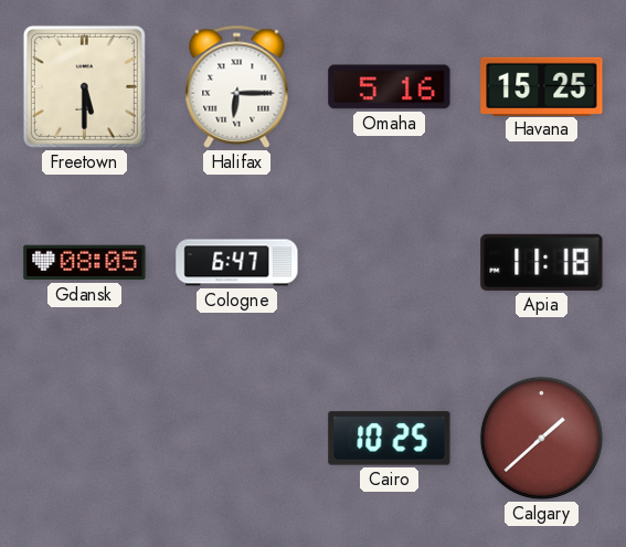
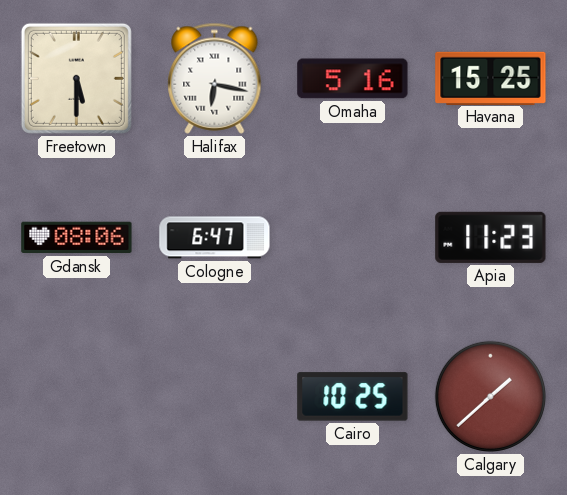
Halifax: 6:15 -> 6:17 (215, 78)
Gdansk: 08:05 -> 08:06 (77, 238)
Apia: 11:18 -> 11:23 (491, 237)
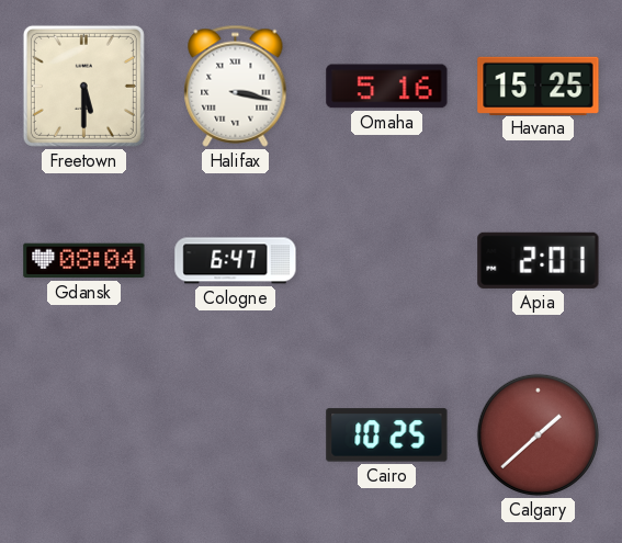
Halifax: 6:17 -> 3:17 (236, 86)
Gdansk: 08:06 -> 08:04 (84, 261)
Apia: 11:23 -> 2:01 (539, 260)
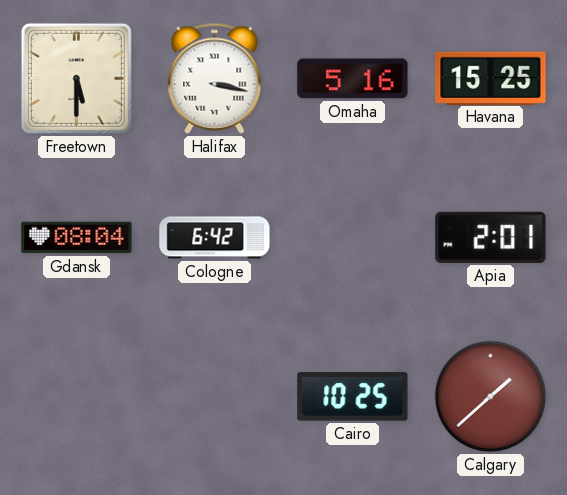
Cologne: 6:47 -> 6:42 (215, 238)
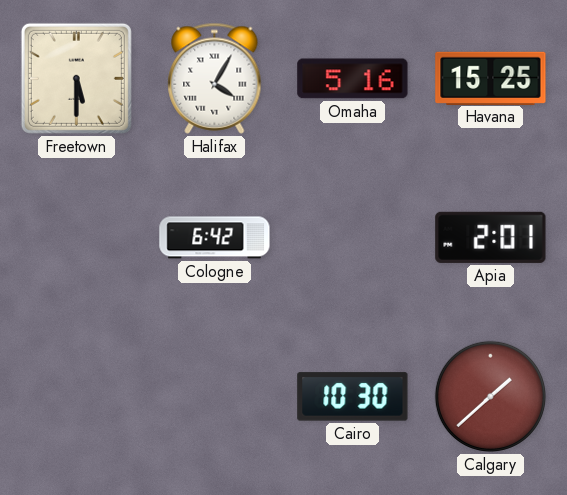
Halifax: 3:17 -> 4:05 (215, 78)
Gdansk: 08:04 -> none (77, 238)
Cairo: 10:25 -> 10:30 (353, 397)
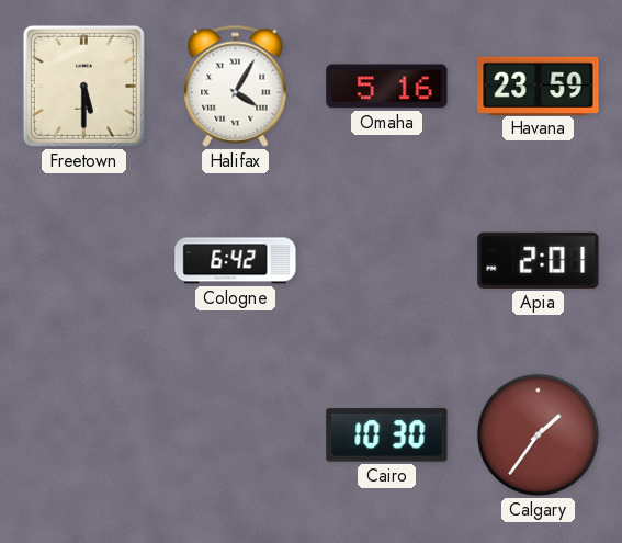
Havana: 15:25 -> 23:59 (539, 86)
Calgary: 1:38 -> 1:36 (538, 434)
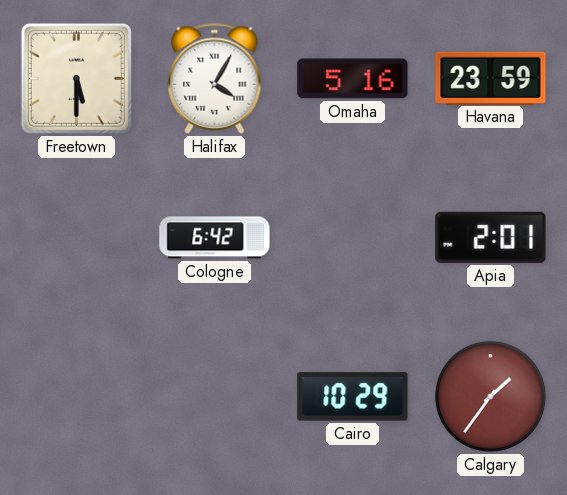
Cairo: 10:30 -> 10:29 (353, 397)
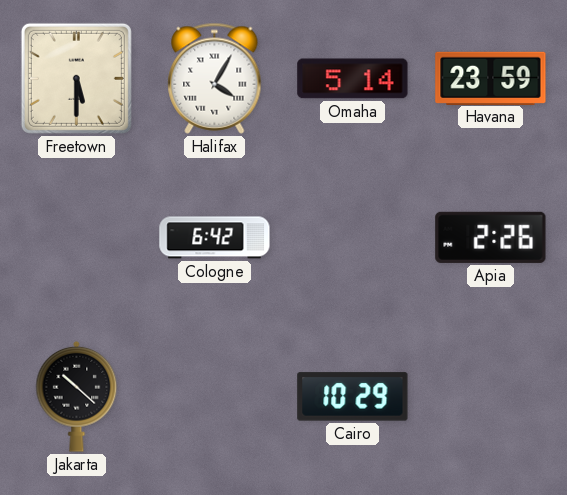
Omaha: 5:16 -> 5:14 (353, 79)
Apia: 2:01 -> 2:26 (491, 237)
Jakarta: none -> 10:22 (77, 396)
Calgary: 1:36 -> none (490, 396)
